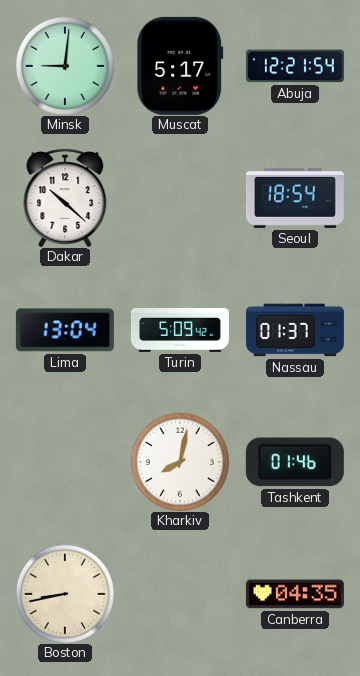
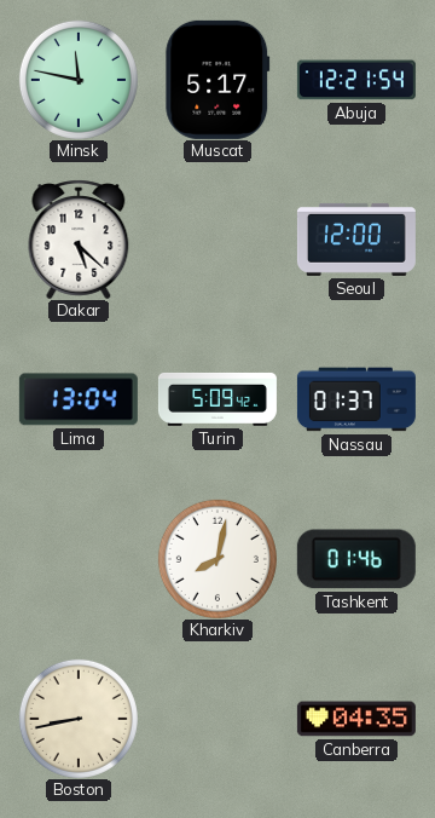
Minsk: 9:01 -> 11:47 (79, 80)
Dakar: 10:22 -> 5:22 (79, 240)
Seoul: 18:54 -> 12:00 (356, 240)
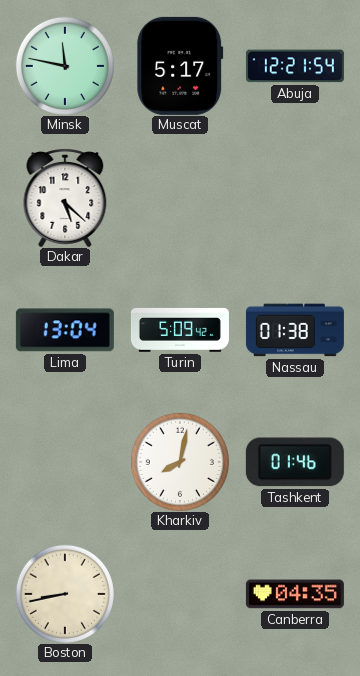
Seoul: 12:00 -> none (356, 240)
Nassau: 01:37 -> 01:38 (295, 330)
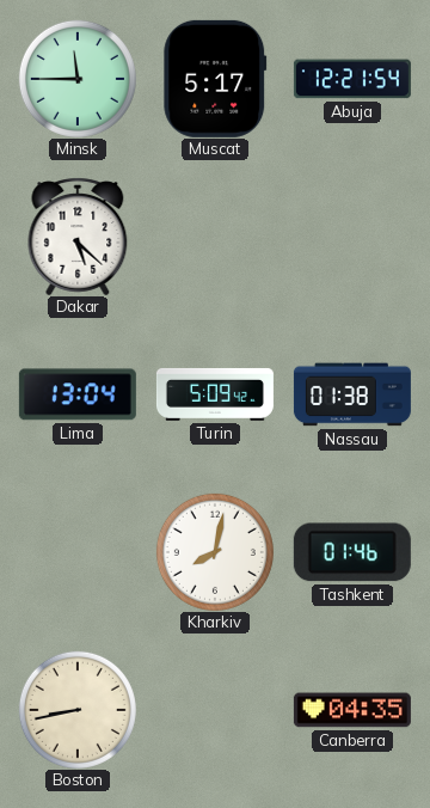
Minsk: 11:47 -> 11:45 (78, 79)
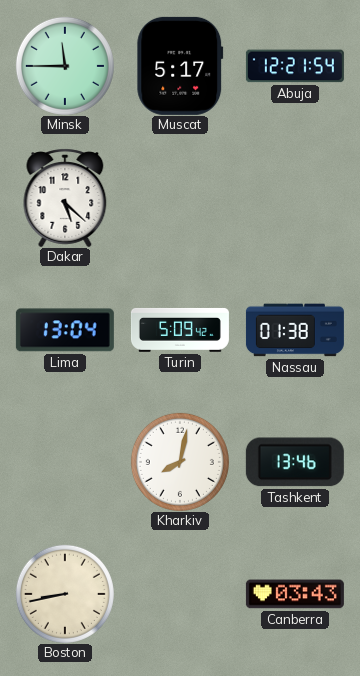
Tashkent: 01:46 -> 13:46 (295, 462)
Canberra: 04:35 -> 03:43 (295, 594)
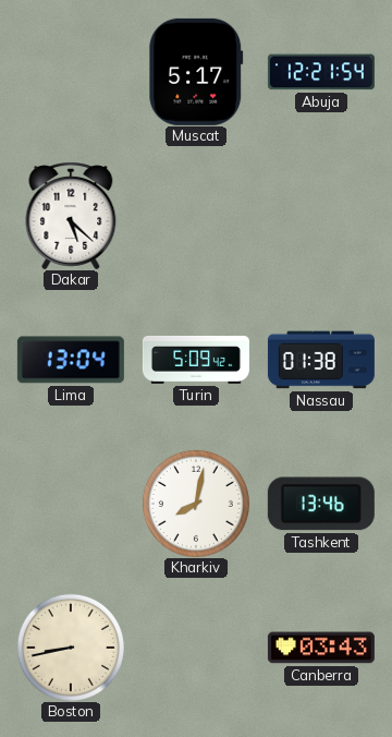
Minsk: 11:45 -> none (65, 66)
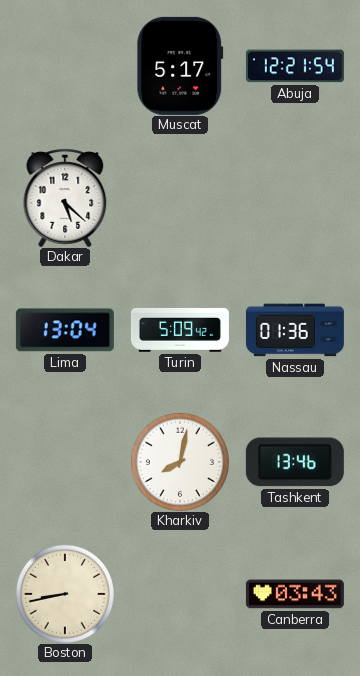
Nassau: 01:38 -> 01:36 (295, 330)
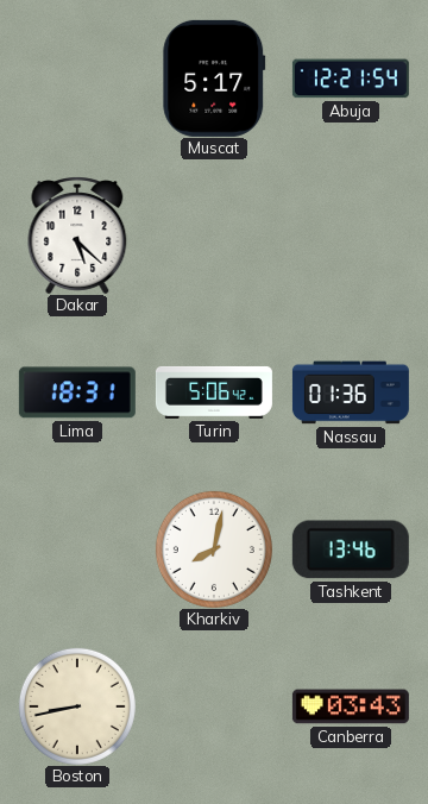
Lima: 13:04 -> 18:31 (77, 392)
Turin: 5:09 -> 5:06 (214, 392)
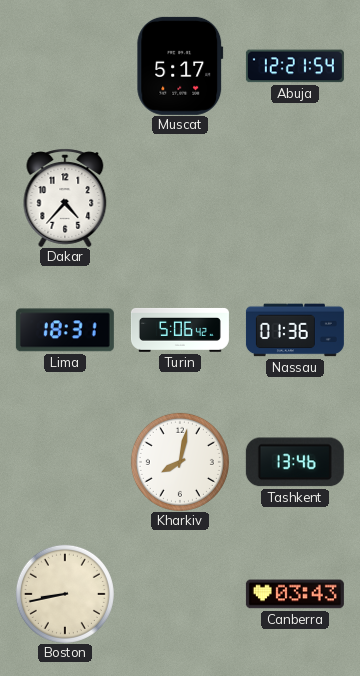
Dakar: 5:22 -> 4:37 (65, 198)
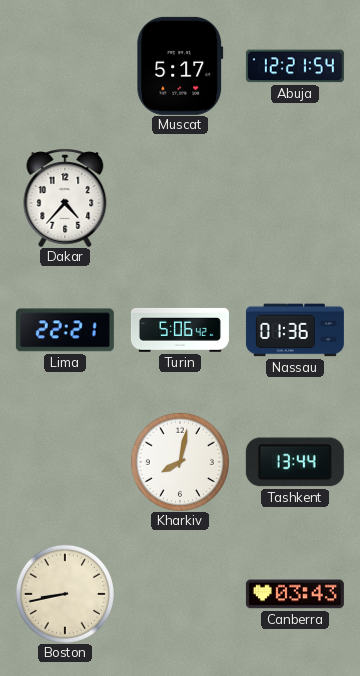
Lima: 18:31 -> 22:21 (65, 330)
Tashkent: 13:46 -> 13:44 (295, 462)
